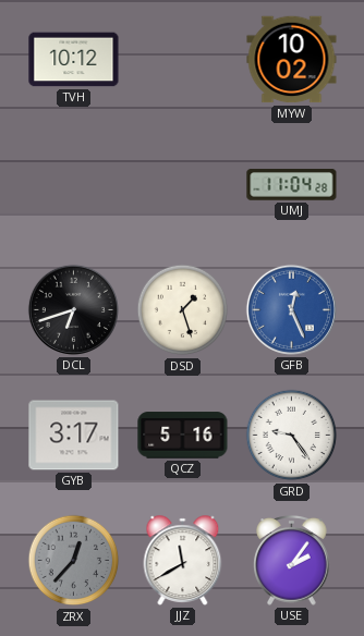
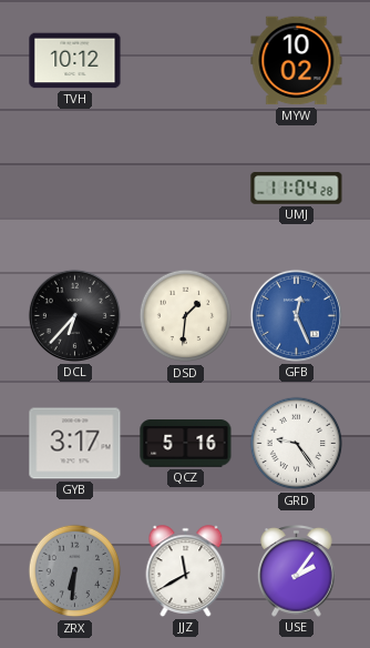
DCL: 6:42 -> 6:37 (74, 315)
DSD: 1:27 -> 1:31 (186, 316)
ZRX: 12:37 -> 6:31 (75, 571)
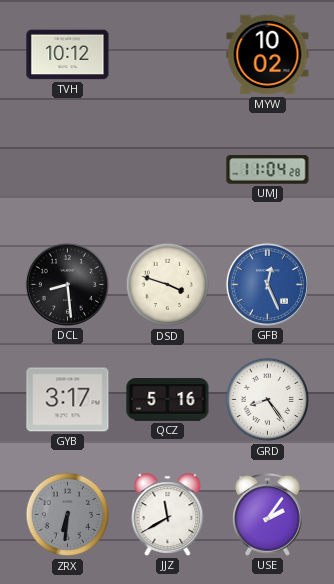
DCL: 6:37 -> 8:29 (67, 284)
DSD: 1:31 -> 3:48 (168, 285)
GRD: 9:24 -> 8:24 (268, 400)
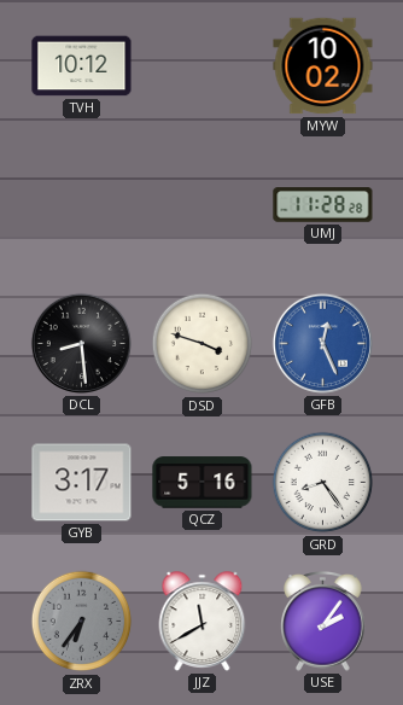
UMJ: 11:04 -> 11:28 (323, 205)
ZRX: 6:31 -> 6:36 (82, 622)
